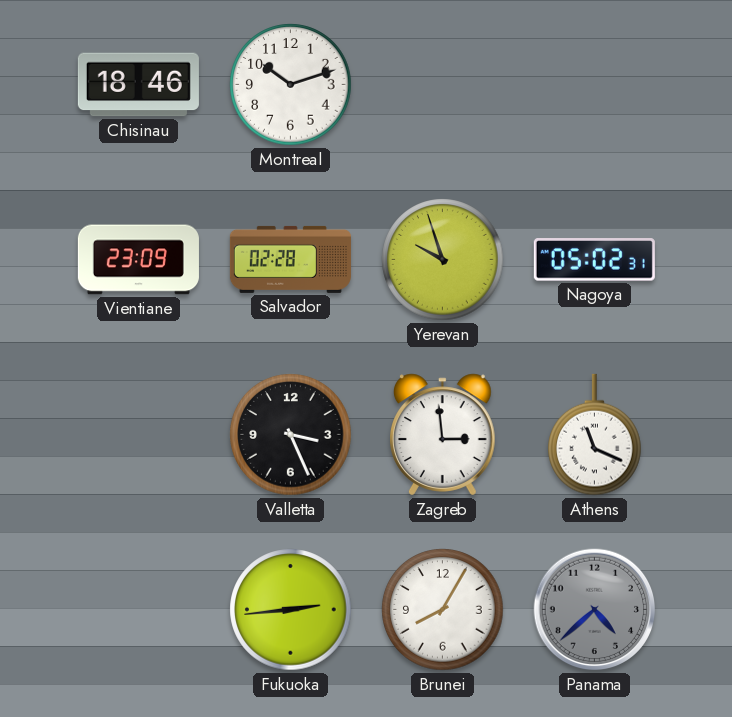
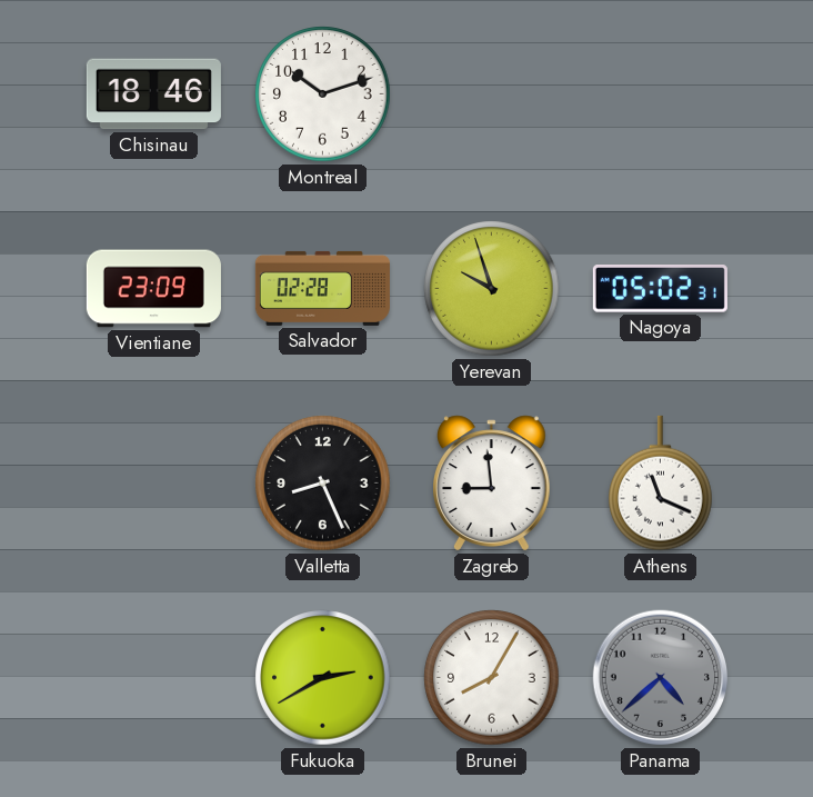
Valletta: 3:26 -> 8:26 (323, 484)
Zagreb: 2:59 -> 8:59 (492, 484)
Fukuoka: 2:44 -> 2:40 (323, 678)
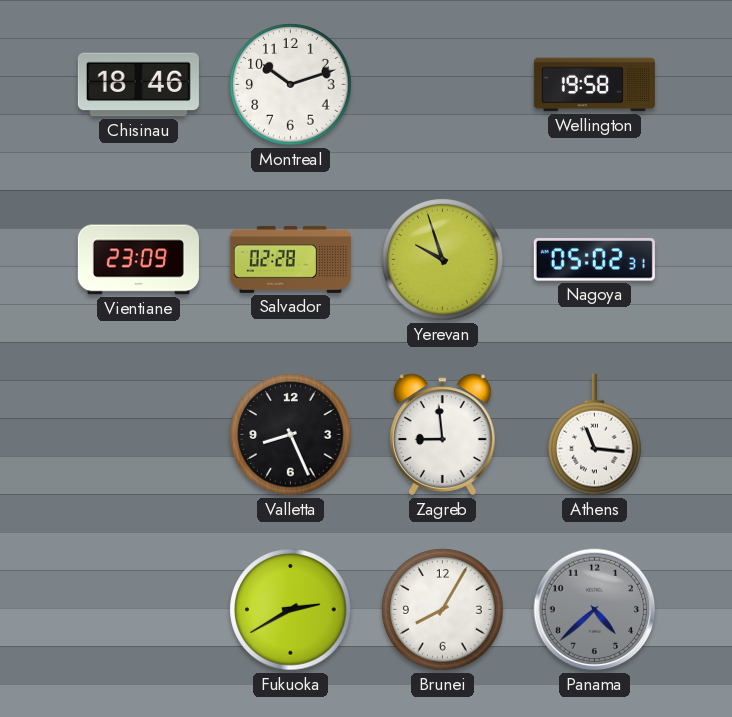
Wellington: none -> 19:58 (594, 85)
Athens: 11:19 -> 11:16 (595, 435)
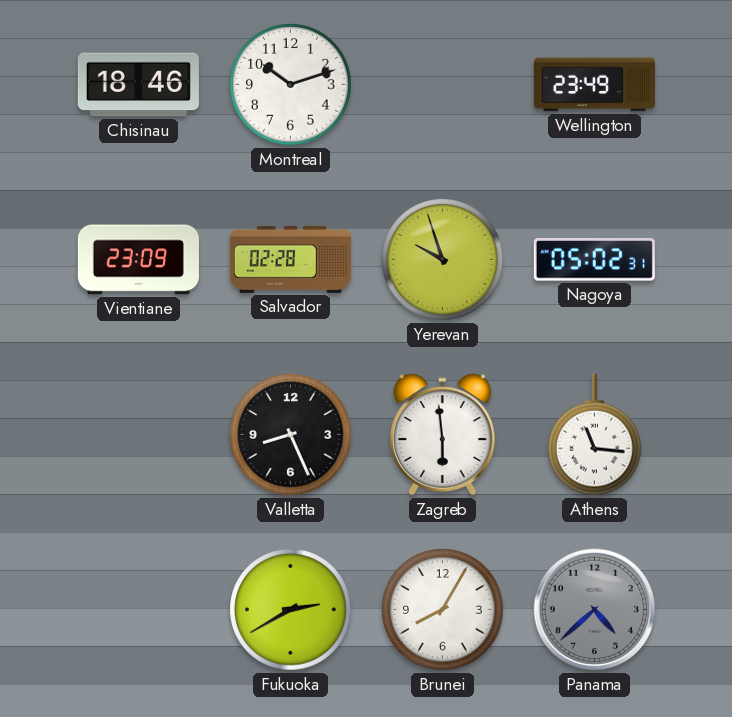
Wellington: 19:58 -> 23:49 (594, 85)
Zagreb: 8:59 -> 5:59 (443, 435)
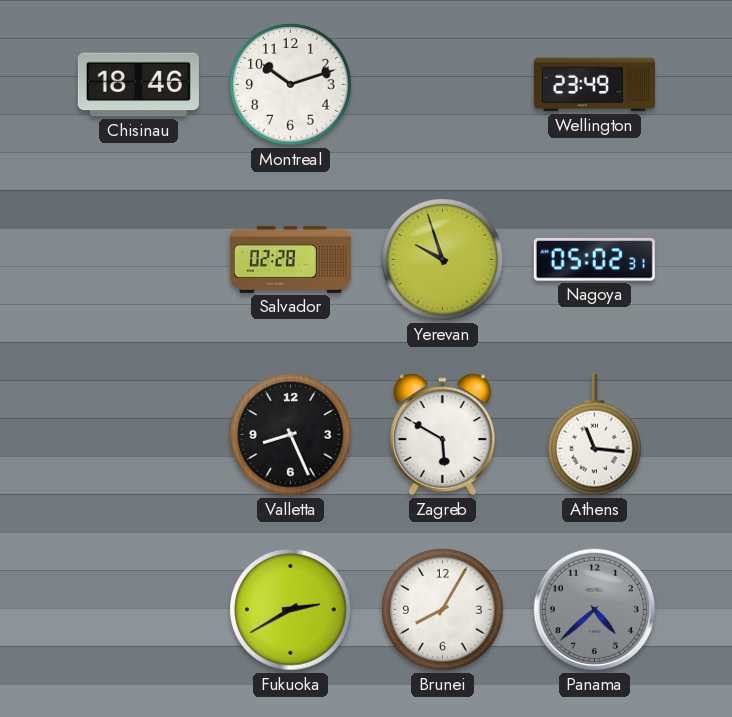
Vientiane: 23:09 -> none (138, 260)
Zagreb: 5:59 -> 5:50 (443, 435)
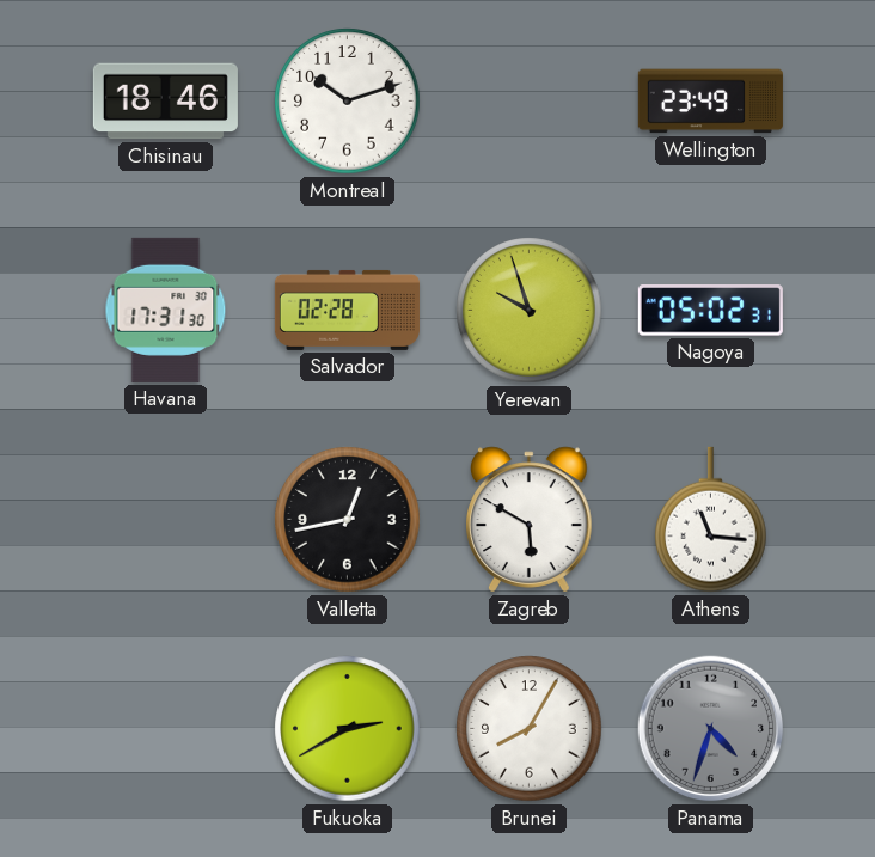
Havana: none -> 17:31 (166, 310)
Valletta: 8:26 -> 12:43 (348, 520)
Panama: 4:38 -> 4:33 (711, 729)
